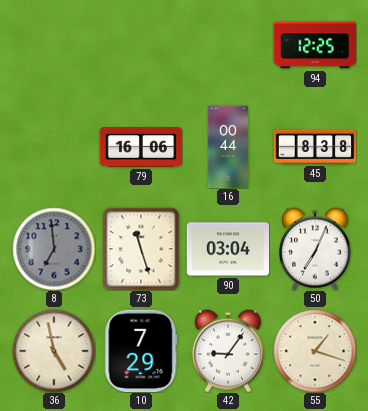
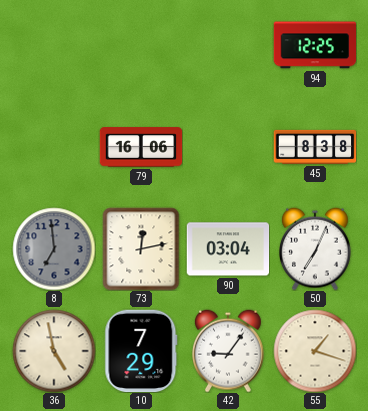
16: 00:44 -> none (228, 147)
73: 11:27 -> 12:13 (141, 249)
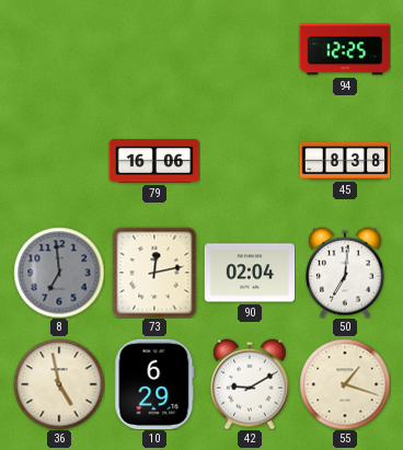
90: 03:04 -> 02:04 (250, 273)
50: 7:04 -> 7:01 (346, 273)
10: 7:29 -> 6:29 (154, 384)
42: 9:06 -> 9:10 (251, 384)
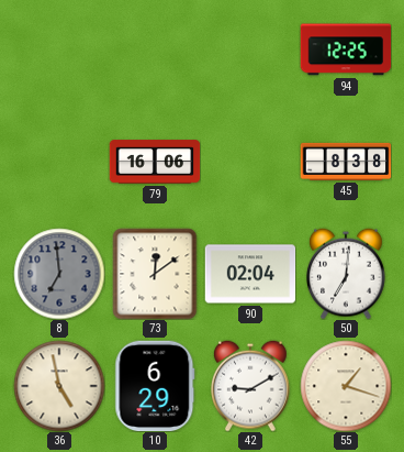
73: 12:13 -> 12:09 (155, 274)
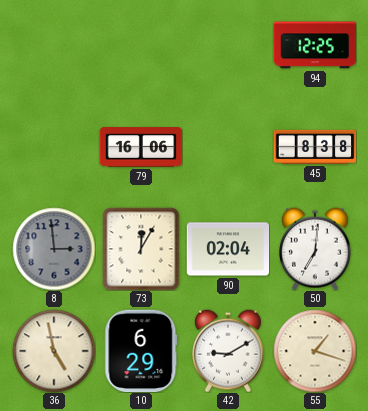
8: 6:59 -> 2:59 (54, 249)
73: 12:09 -> 12:05 (141, 249)
